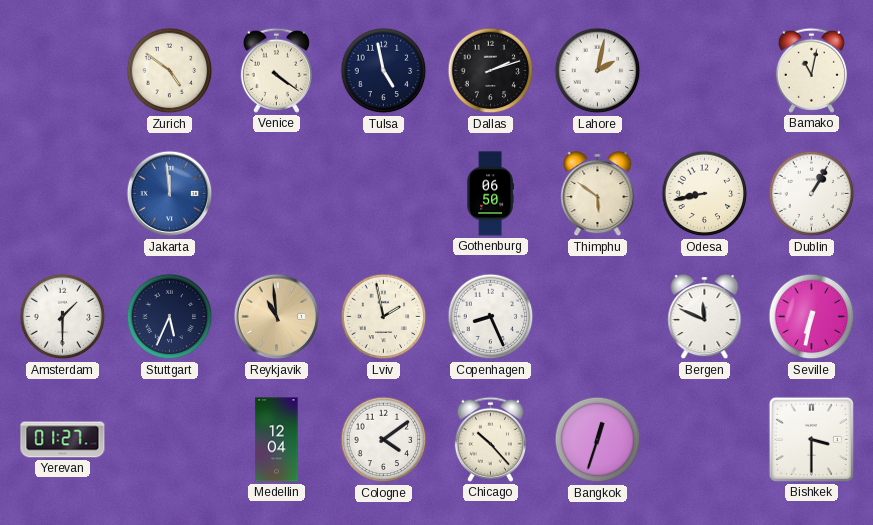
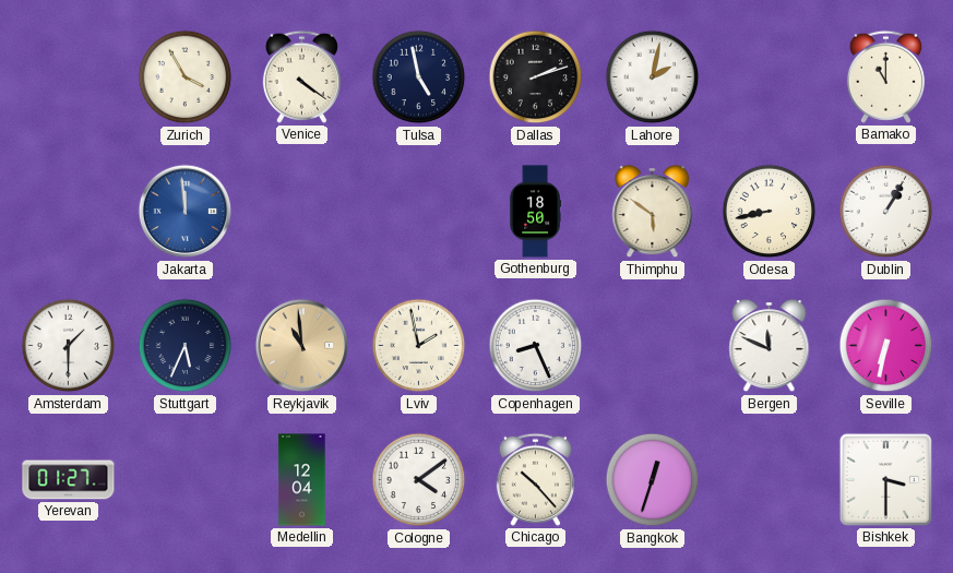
Zurich: 4:51 -> 3:55 (186, 77)
Bamako: 11:02 -> 11:00 (885, 76)
Gothenburg: 06:50 -> 18:50 (535, 212)
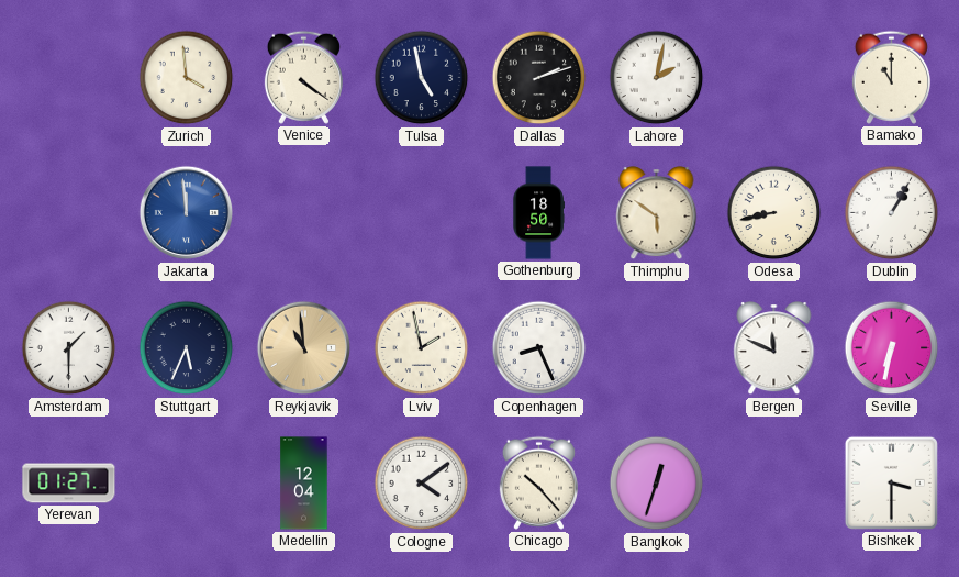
Zurich: 3:55 -> 3:59 (187, 78)
